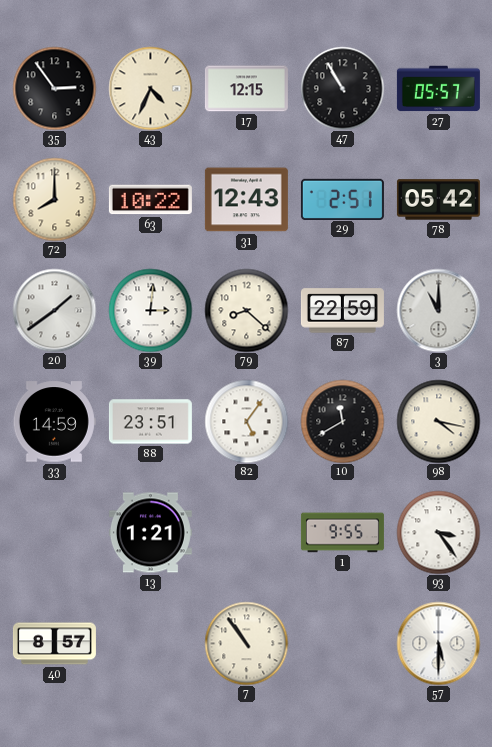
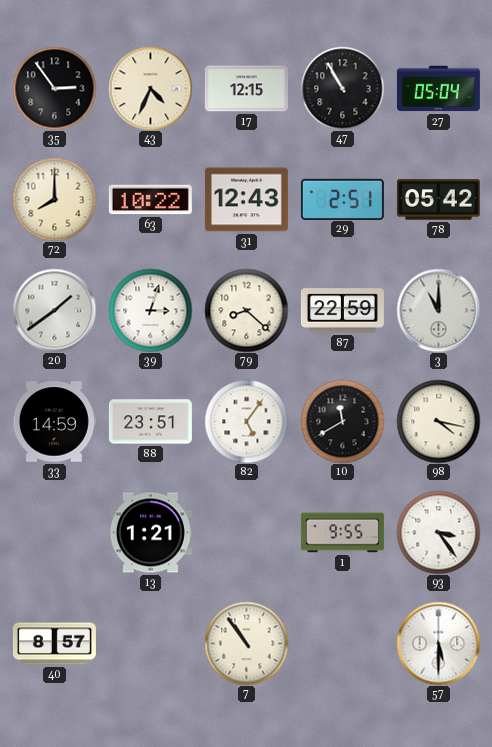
27: 05:57 -> 05:04 (438, 89)
39: 3:01 -> 3:03 (150, 310)
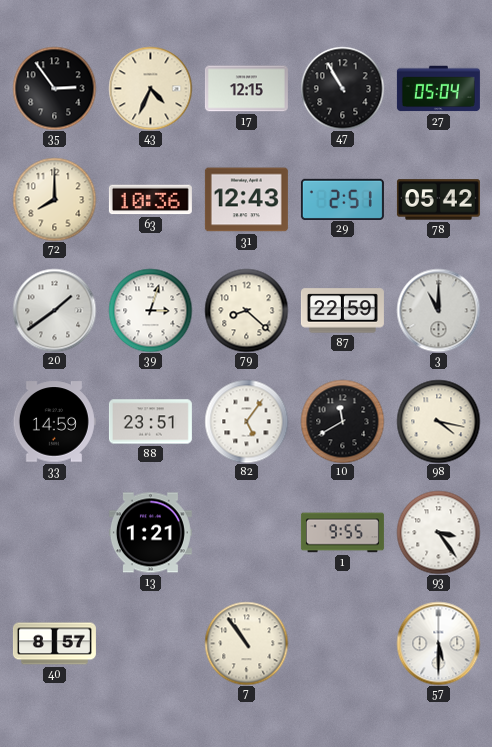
63: 10:22 -> 10:36 (150, 200)
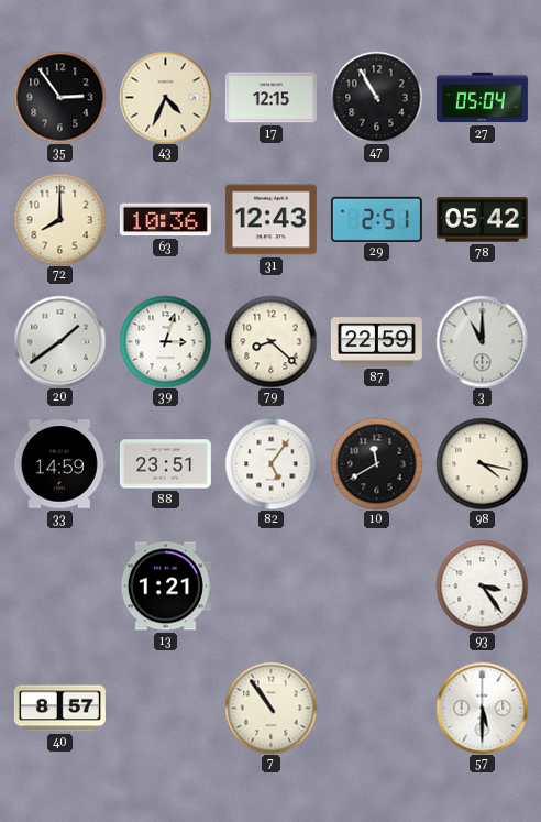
1: 9:55 -> none (342, 533)
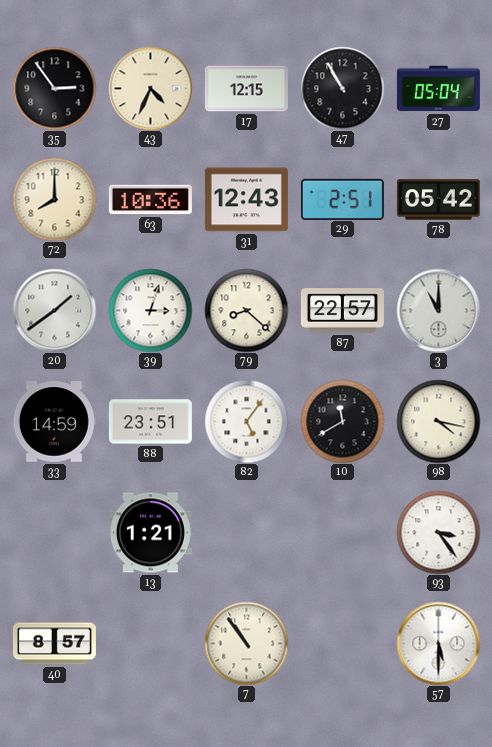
87: 22:59 -> 22:57 (342, 311)
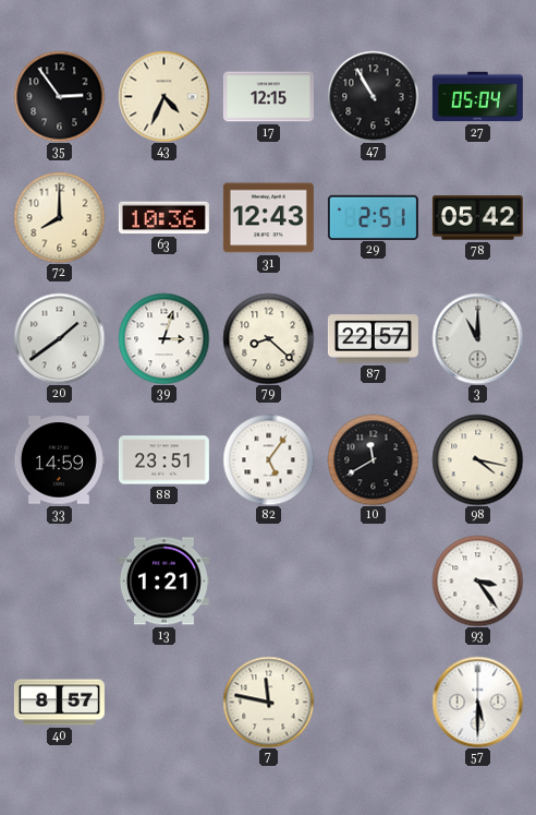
7: 10:54 -> 11:47 (268, 702)
